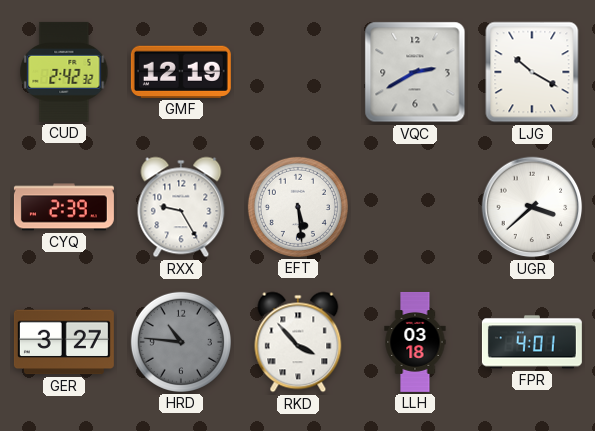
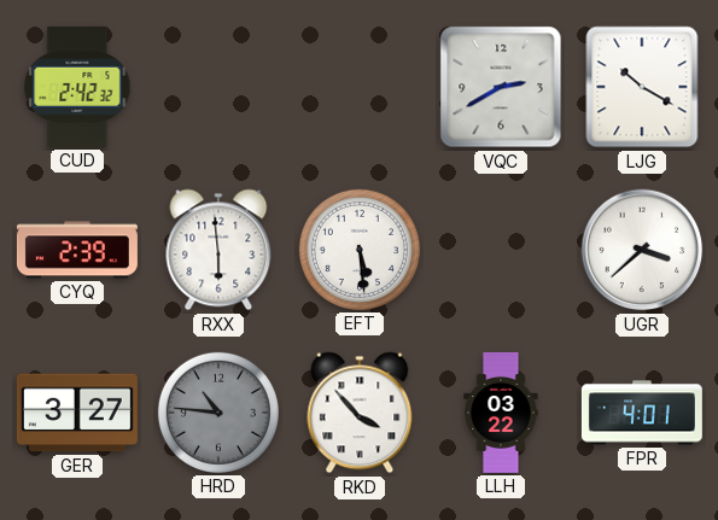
GMF: 12:19 -> none (181, 72)
RXX: 9:25 -> 5:59 (218, 250)
LLH: 03:18 -> 03:22 (501, 413)
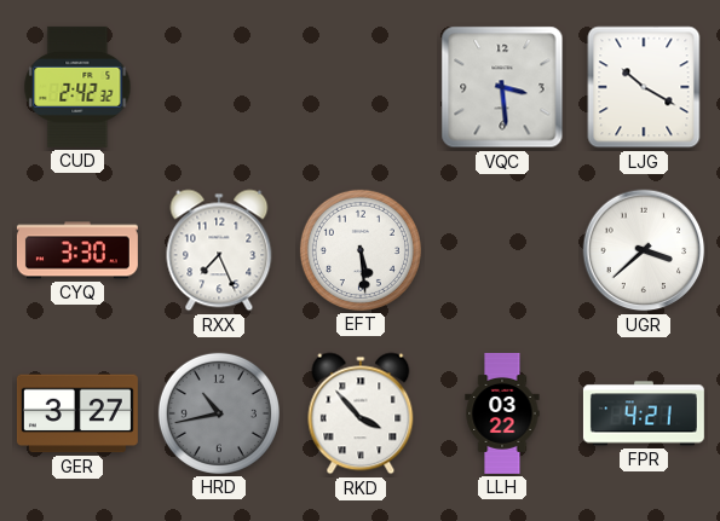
VQC: 2:40 -> 3:29 (502, 87)
CYQ: 2:39 -> 3:30 (77, 250)
RXX: 5:59 -> 7:26 (219, 250)
HRD: 10:46 -> 10:43 (219, 413)
FPR: 4:01 -> 4:21 (644, 413)
